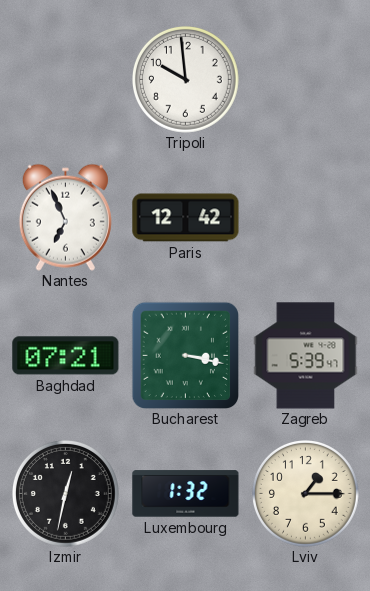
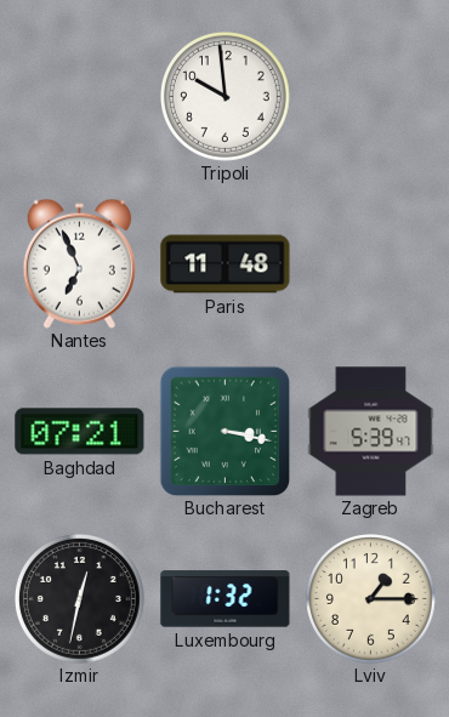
Paris: 12:42 -> 11:48 (226, 264)
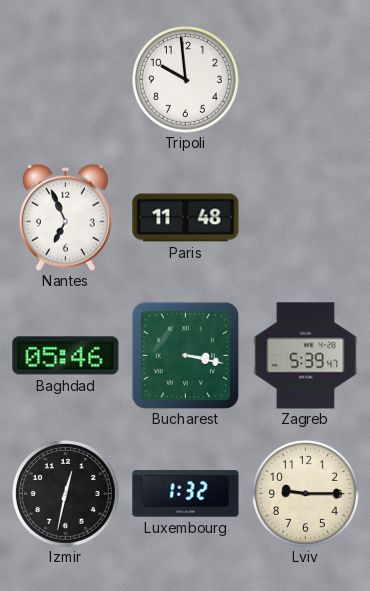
Baghdad: 07:21 -> 05:46 (66, 356)
Lviv: 1:15 -> 9:15 (306, 494)
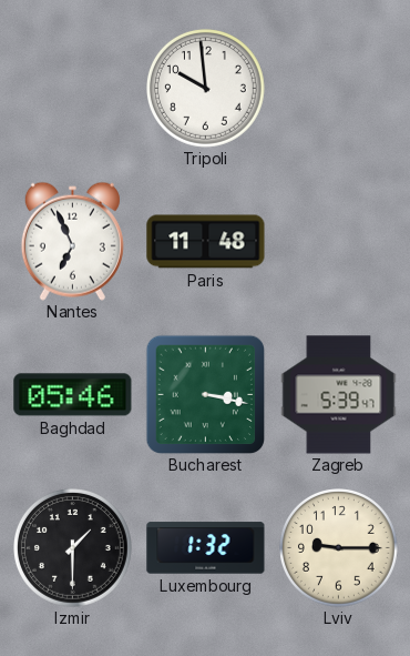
Izmir: 12:32 -> 1:30 (73, 548)
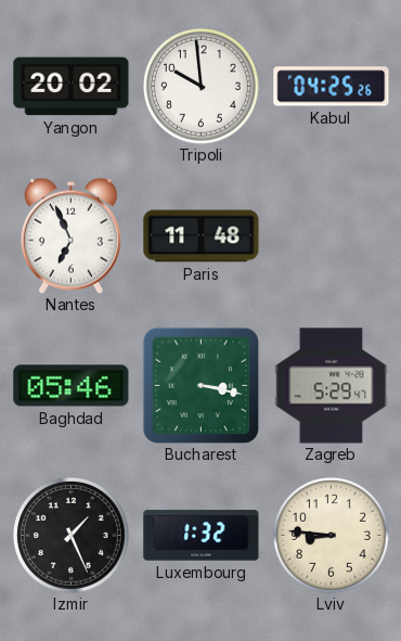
Yangon: none -> 20:02 (72, 87)
Kabul: none -> 04:25 (332, 87)
Zagreb: 5:39 -> 5:29 (332, 386)
Izmir: 1:30 -> 1:26 (72, 536)
Lviv: 9:15 -> 8:46 (332, 536)
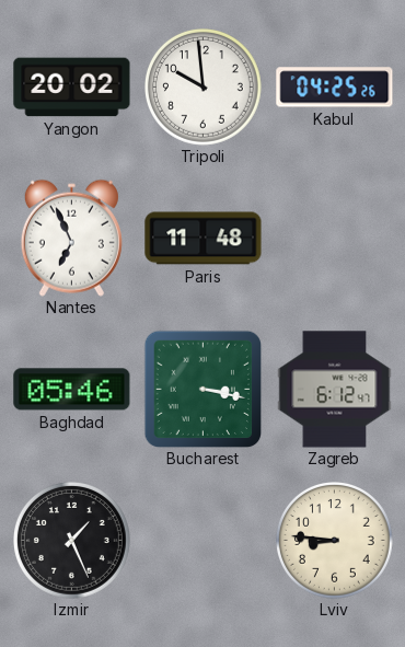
Zagreb: 5:29 -> 6:12 (335, 390)
Luxembourg: 1:32 -> none (202, 536)
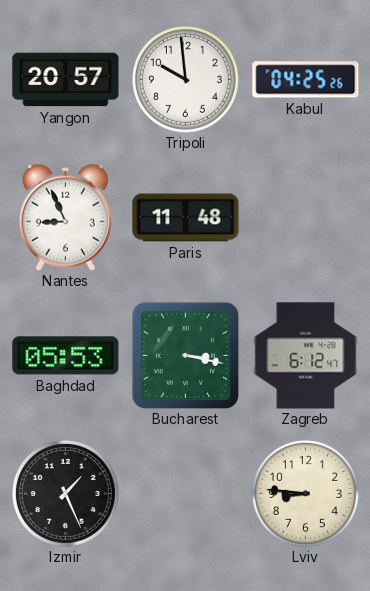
Yangon: 20:02 -> 20:57 (66, 80)
Nantes: 6:56 -> 8:56 (65, 217)
Baghdad: 05:46 -> 05:53 (66, 356)
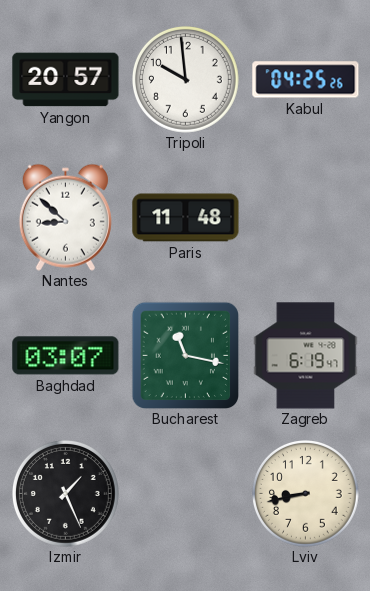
Nantes: 8:56 -> 8:52 (65, 217)
Baghdad: 05:53 -> 03:07 (66, 356)
Bucharest: 3:17 -> 11:17 (185, 355)
Zagreb: 6:12 -> 6:19 (306, 356)
Lviv: 8:46 -> 8:43 (306, 494)
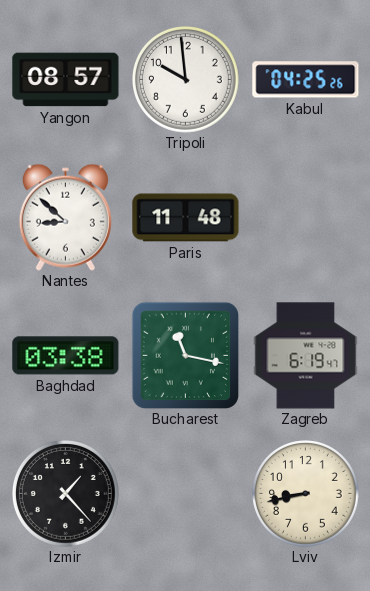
Yangon: 20:57 -> 08:57 (66, 80)
Baghdad: 03:07 -> 03:38 (66, 356)
Izmir: 1:26 -> 1:23 (66, 494)
